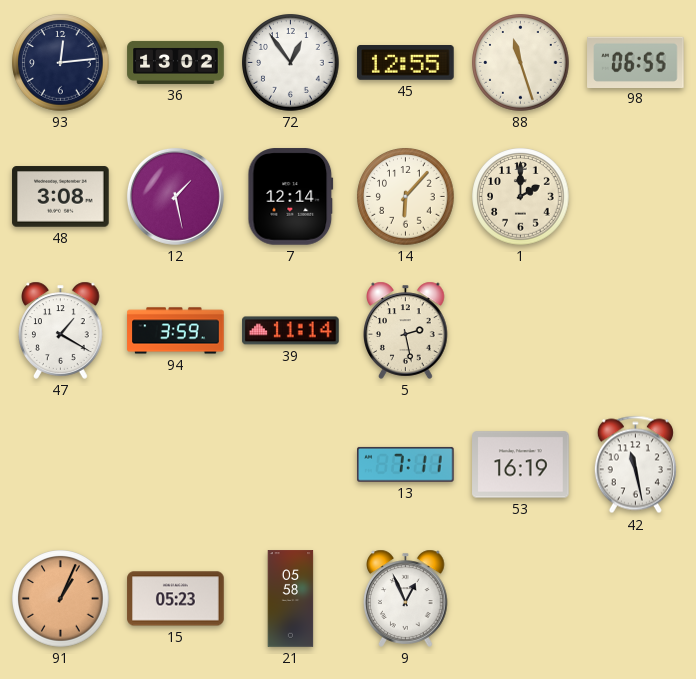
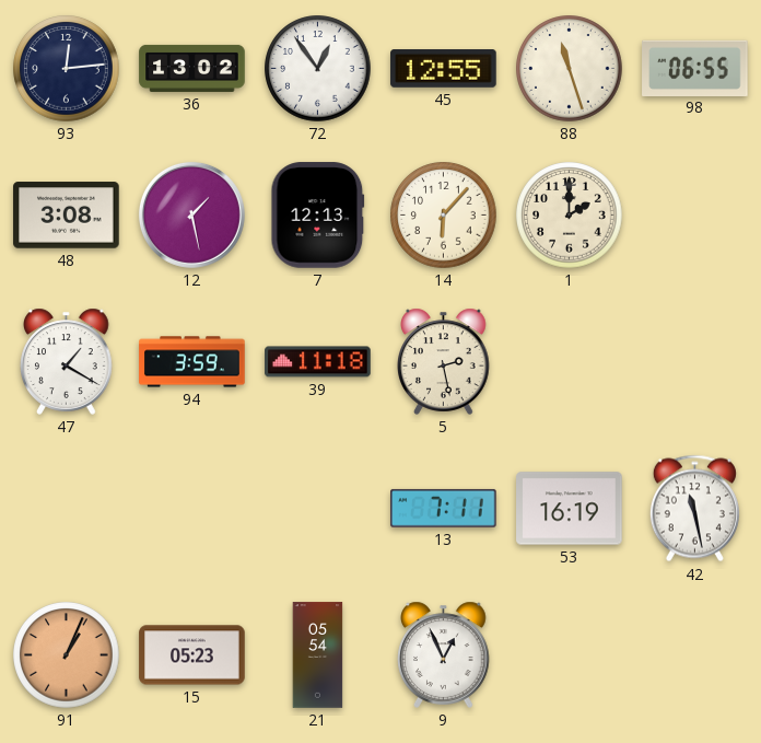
7: 12:14 -> 12:13 (318, 216)
39: 11:14 -> 11:18 (318, 362)
21: 05:58 -> 05:54 (318, 655)
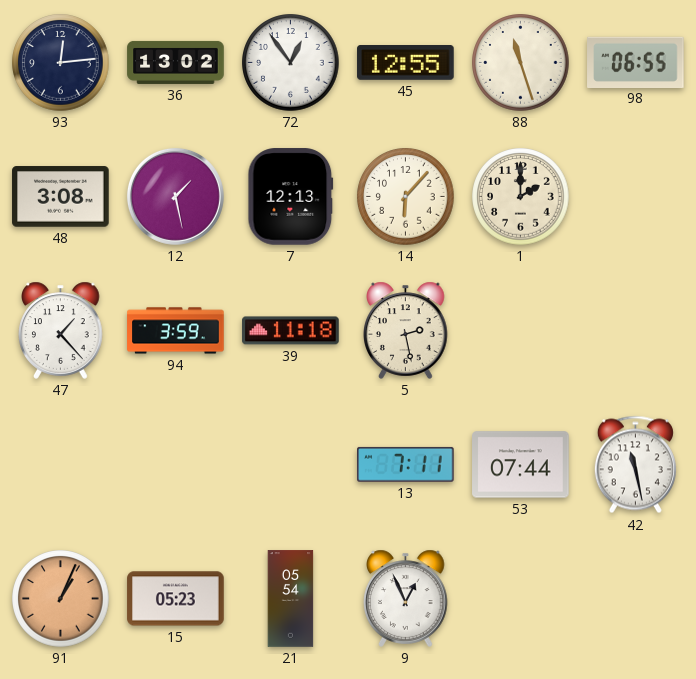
47: 1:20 -> 1:23 (61, 330)
53: 16:19 -> 07:44 (521, 465)
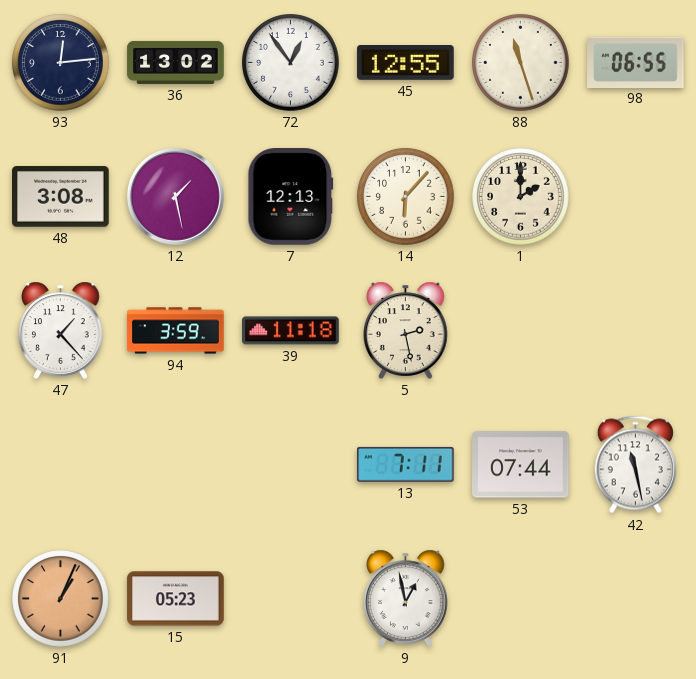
21: 05:54 -> none (291, 599)
9: 12:56 -> 12:58 (406, 598)
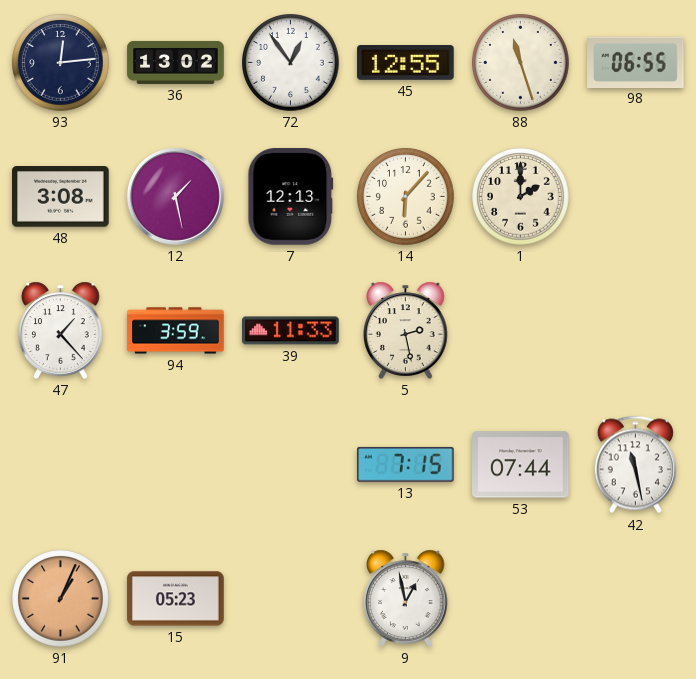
39: 11:18 -> 11:33 (291, 331)
13: 7:11 -> 7:15 (406, 464)
